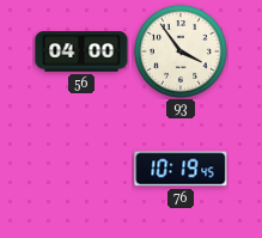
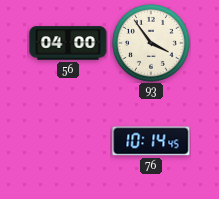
76: 10:19 -> 10:14 (151, 141)
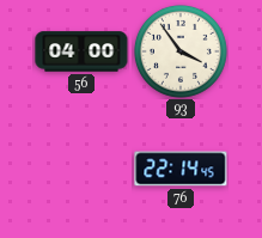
76: 10:14 -> 22:14 (181, 169)
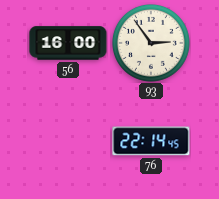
56: 04:00 -> 16:00 (68, 43)
93: 3:54 -> 2:54 (151, 43)
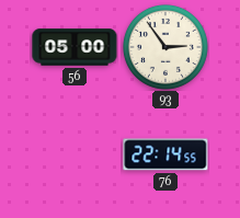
56: 16:00 -> 05:00 (75, 47)
76: 22:14:45 -> 22:14:55 (165, 154)
